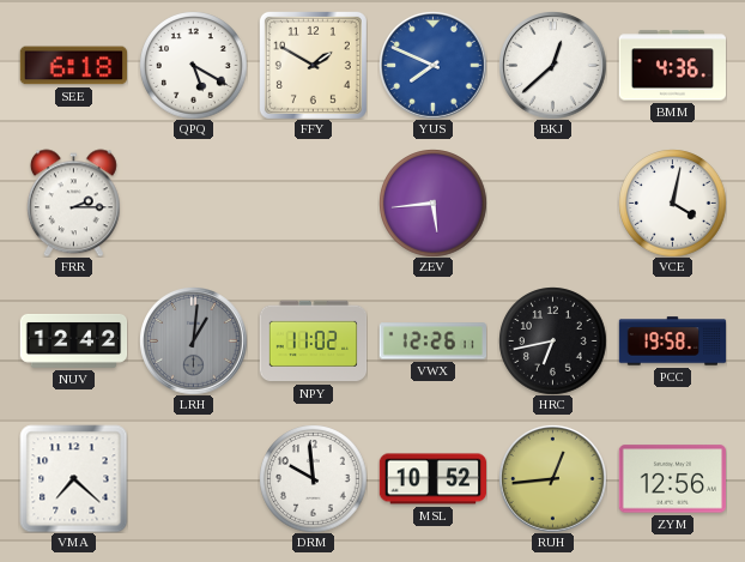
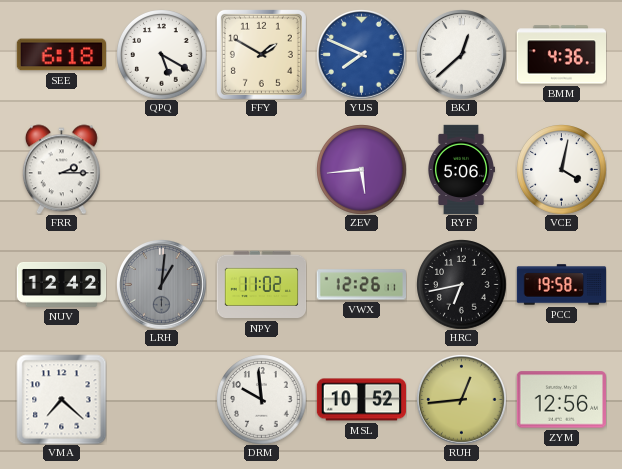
RYF: none -> 5:06 (462, 169)
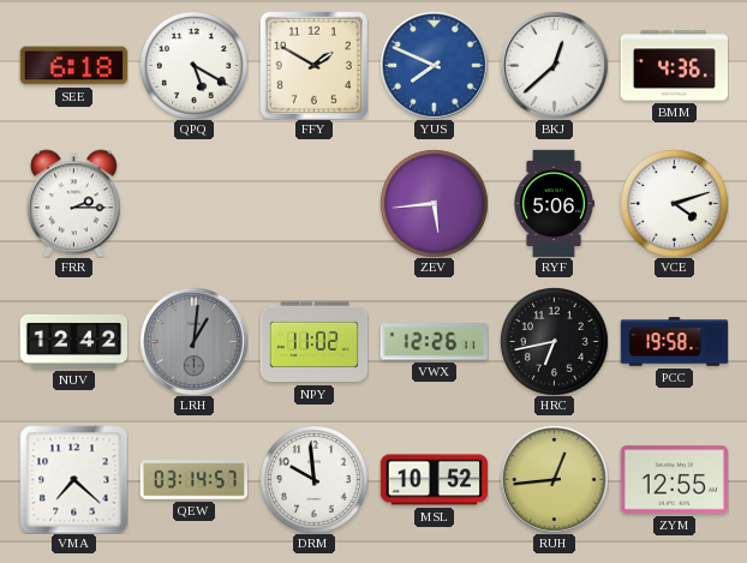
VCE: 4:02 -> 4:12 (674, 203)
QEW: none -> 03:14 (193, 480)
ZYM: 12:56 -> 12:55 (674, 480)
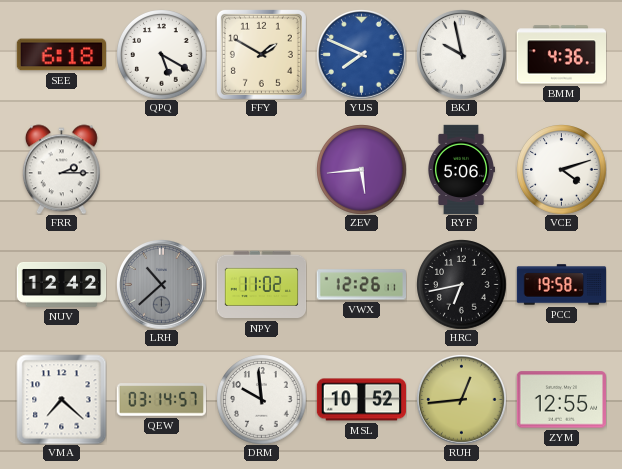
BKJ: 12:38 -> 9:58 (462, 55)
LRH: 1:01 -> 10:38 (162, 285)
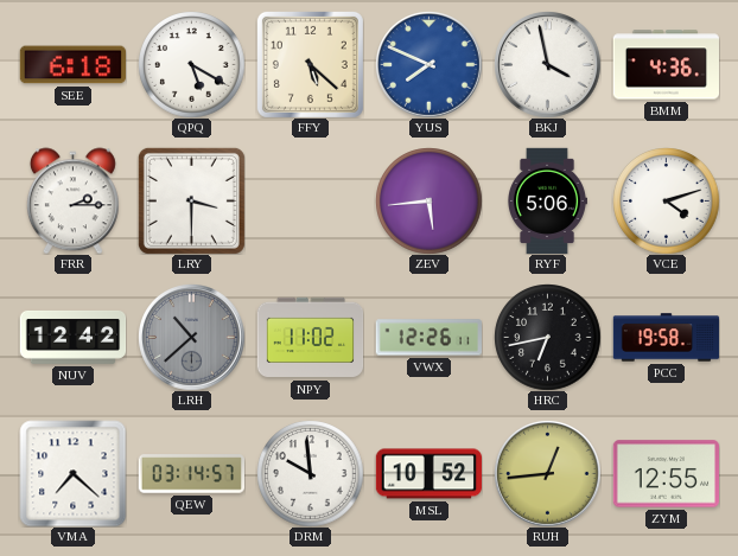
FFY: 1:50 -> 5:22 (310, 64)
BKJ: 9:58 -> 3:58 (548, 65)
LRY: none -> 3:30 (191, 200)
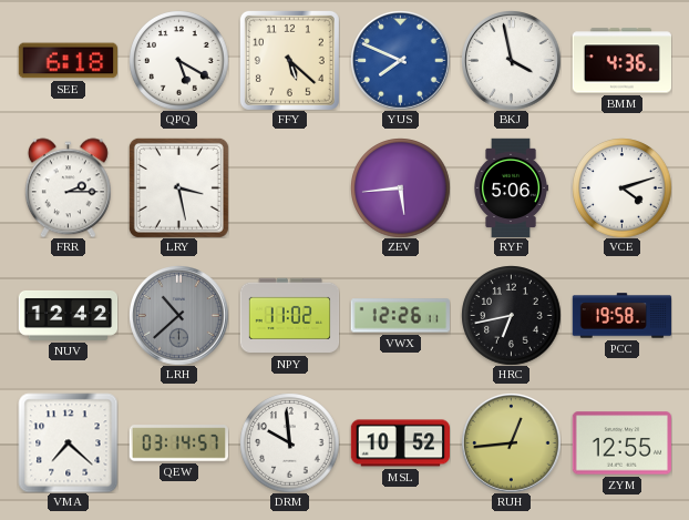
LRY: 3:30 -> 3:28 (178, 187)
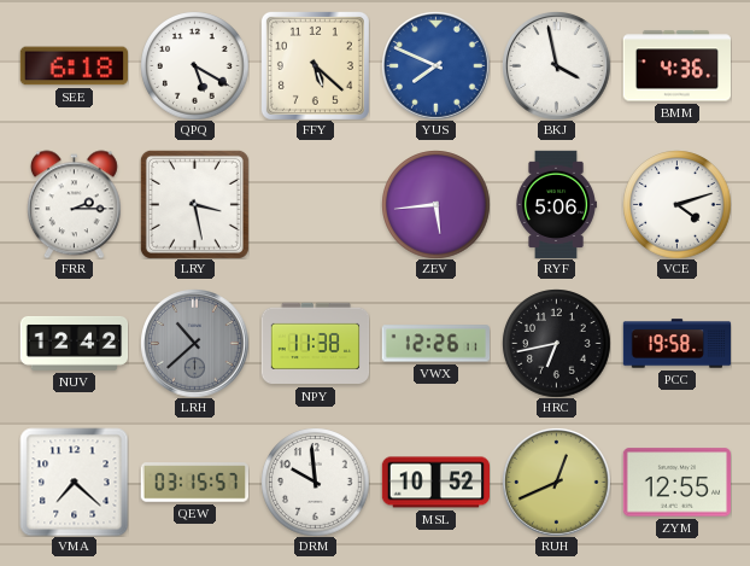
NPY: 11:02 -> 11:38 (315, 344)
QEW: 03:14 -> 03:15 (194, 483)
RUH: 12:44 -> 12:41 (557, 483)
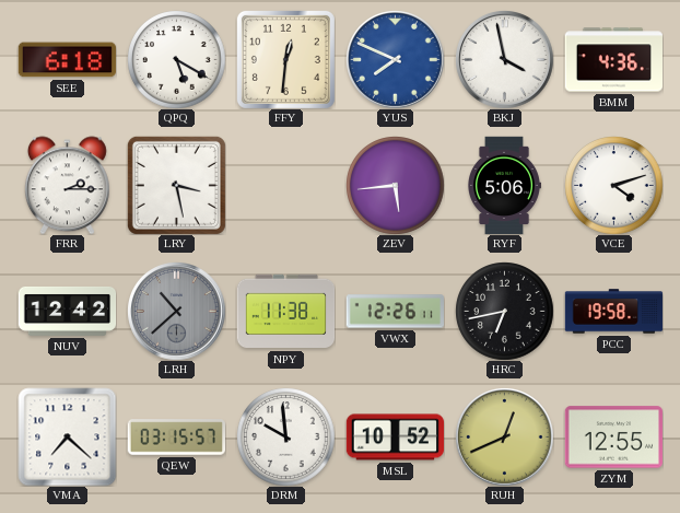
FFY: 5:22 -> 12:31 (285, 59)
